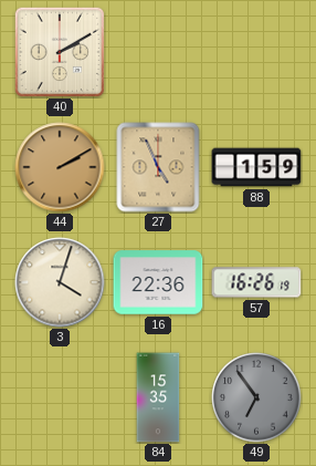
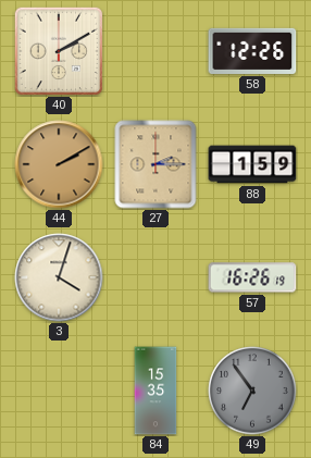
58: none -> 12:26 (252, 51)
27: 4:56 -> 2:15 (155, 164)
16: 22:36 -> none (158, 282)
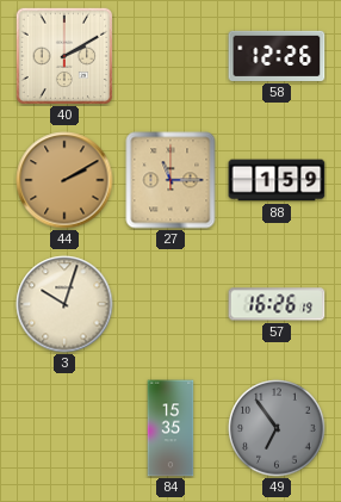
27: 2:15 -> 11:15 (170, 180)
3: 4:03 -> 10:03 (64, 304)
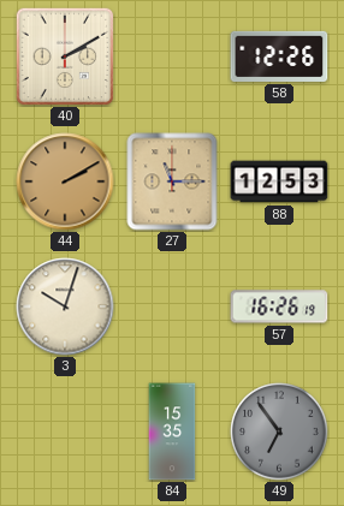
88: 1:59 -> 12:53 (279, 181)
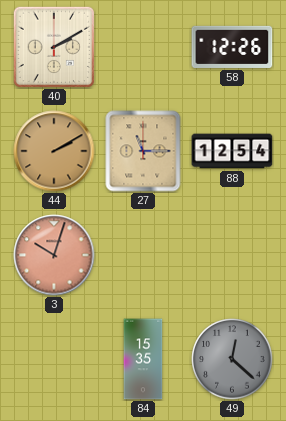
88: 12:53 -> 12:54 (232, 151)
3 dial: cream -> salmon (54, 255)
57: 16:26 -> none (279, 306)
49: 6:54 -> 12:22 (232, 359)
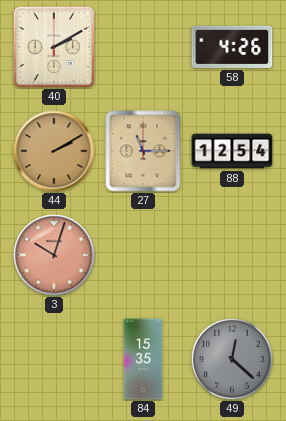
58: 12:26 -> 4:26 (232, 47)
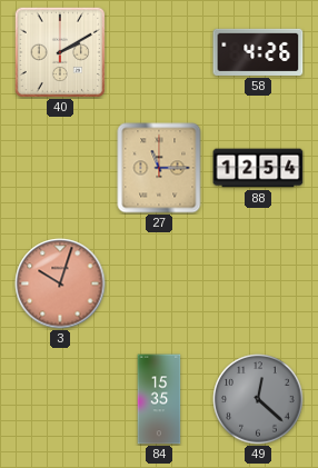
44: 2:10 -> none (54, 151)
